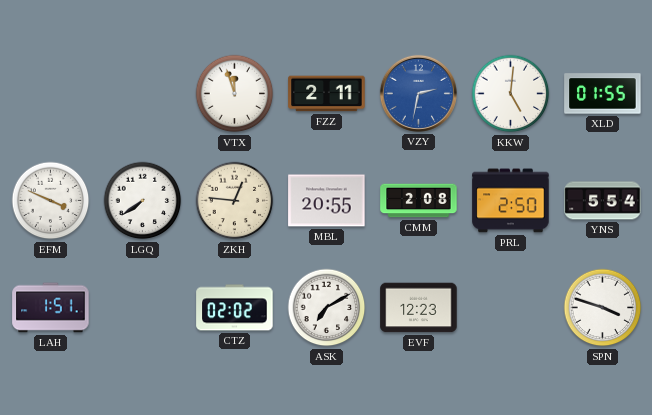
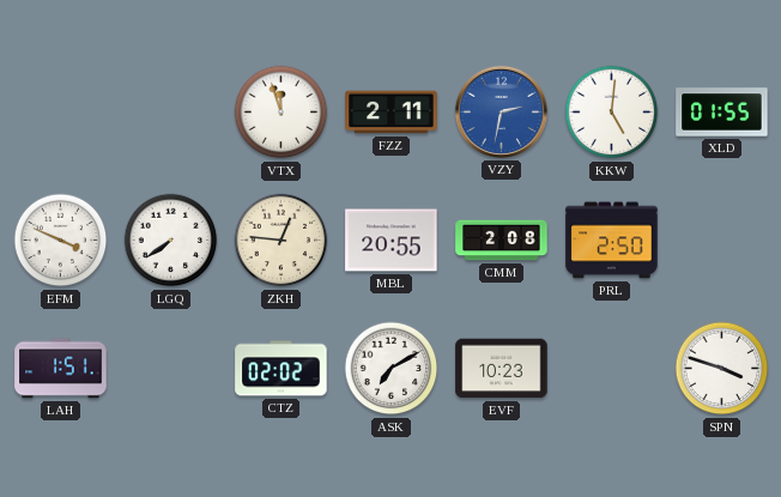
YNS: 5:54 -> none (603, 201)
EVF: 12:23 -> 10:23 (502, 369)
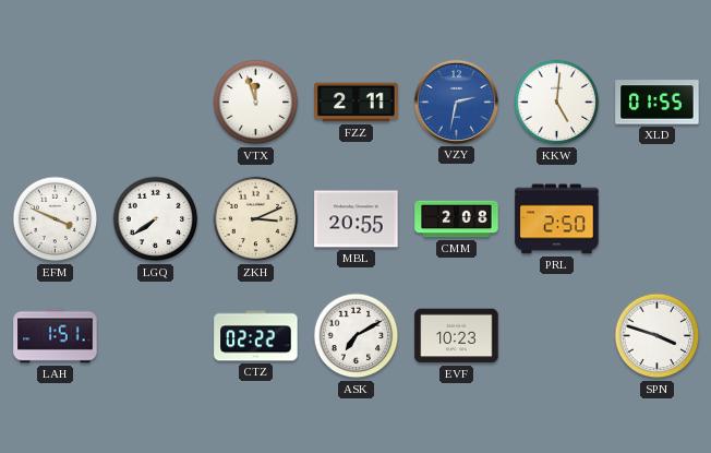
ZKH: 12:46 -> 3:11 (256, 219)
CTZ: 02:02 -> 02:22 (256, 336)
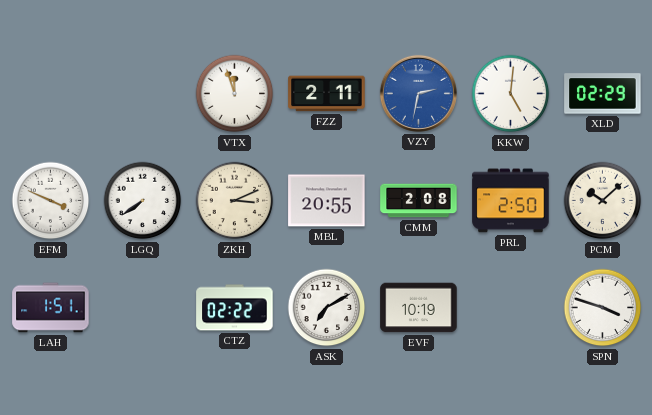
XLD: 01:55 -> 02:29 (603, 94)
PCM: none -> 10:08 (603, 201)
EVF: 10:23 -> 10:19 (419, 308)
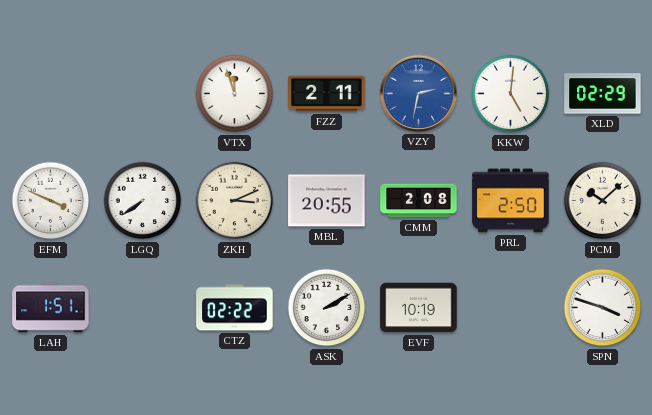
ASK: 7:10 -> 2:10 (327, 308)
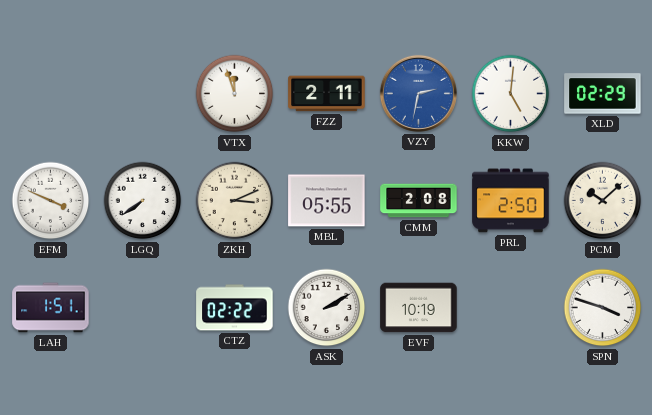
MBL: 20:55 -> 05:55 (327, 201)
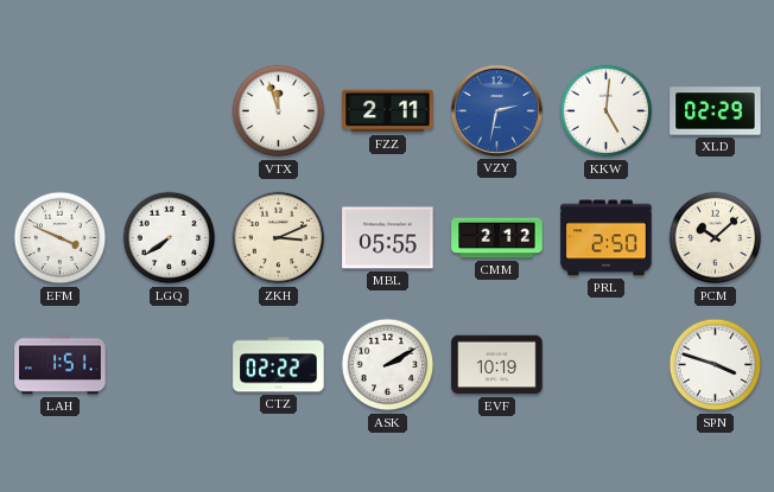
CMM: 2:08 -> 2:12 (497, 238)
